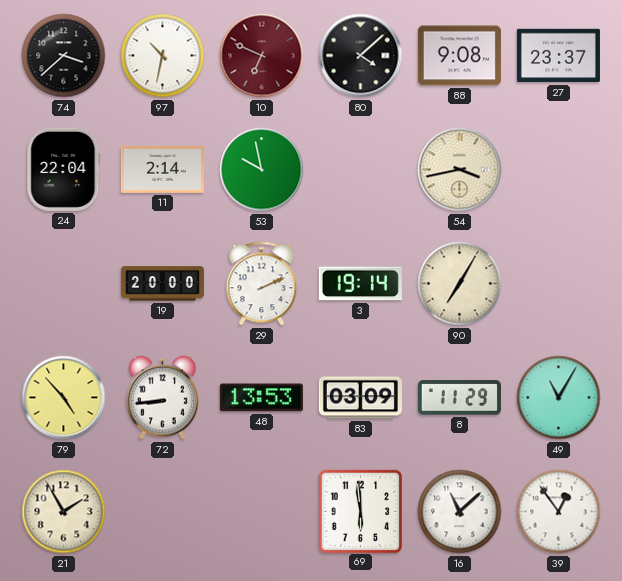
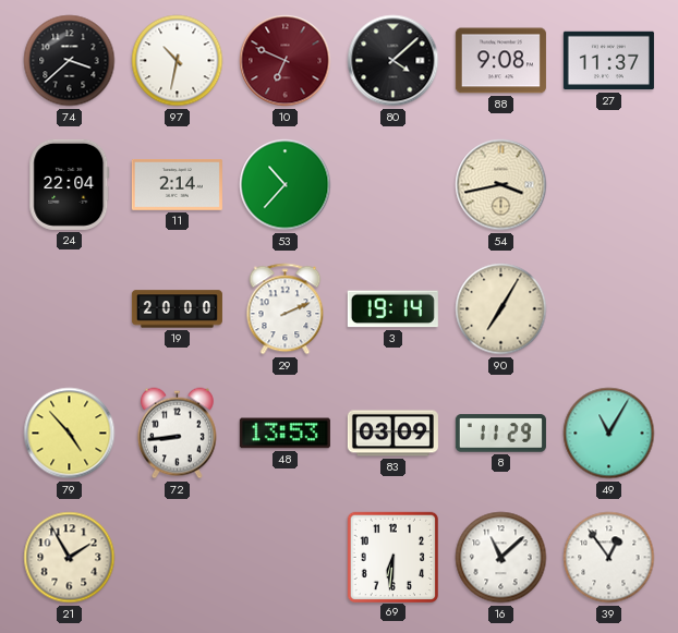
27: 23:37 -> 11:37 (608, 61)
53: 9:58 -> 10:37 (286, 185)
69: 5:59 -> 6:31 (392, 557)
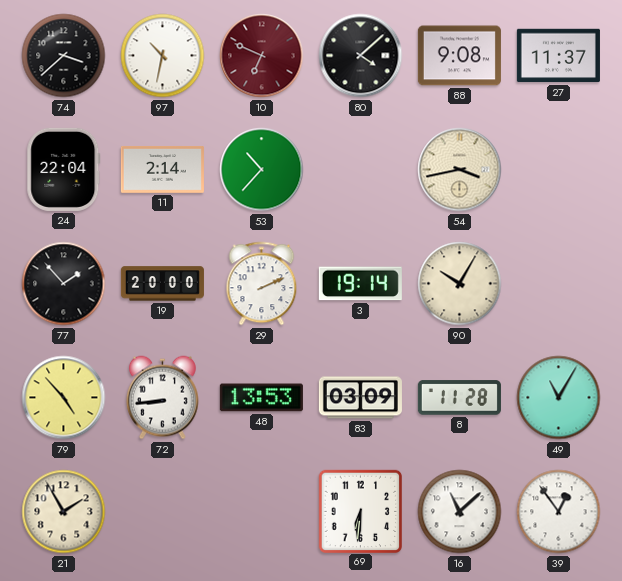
77: none -> 1:53 (64, 284)
90: 7:05 -> 10:05 (460, 284)
8: 11:29 -> 11:28 (459, 398)
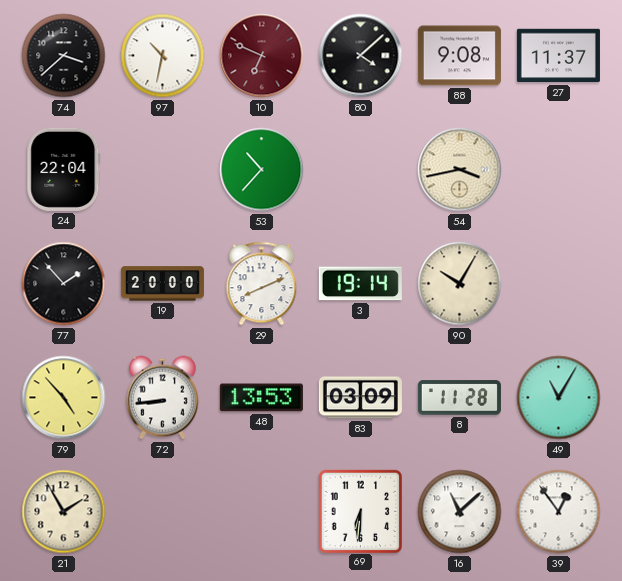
11: 2:14 -> none (162, 170)
29: 2:11 -> 8:11 (262, 284)
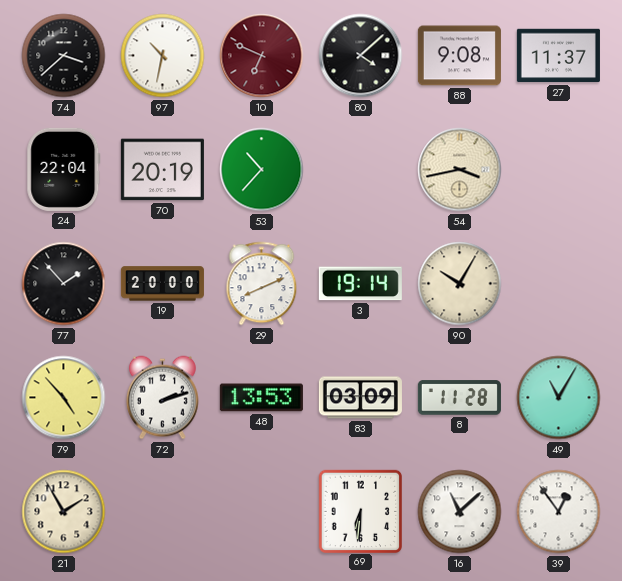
70: none -> 20:19 (162, 170)
72: 8:44 -> 2:12 (162, 398)
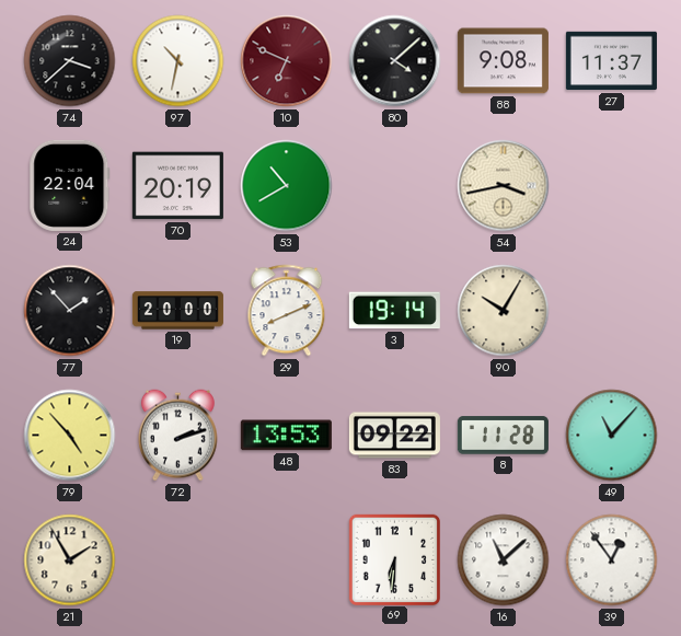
53: 10:37 -> 10:40 (287, 186)
83: 03:09 -> 09:22 (394, 436)
49: 11:05 -> 11:07 (612, 436)
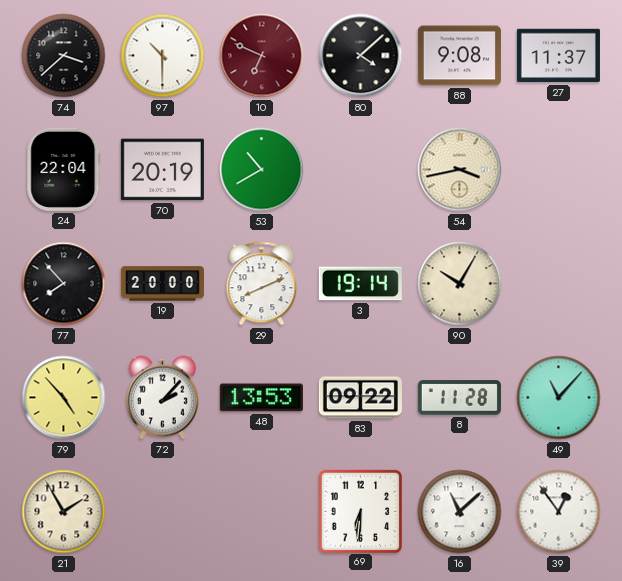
97: 10:32 -> 10:30 (163, 56)
77: 1:53 -> 7:53 (64, 284)
72: 2:12 -> 2:07 (162, 398)
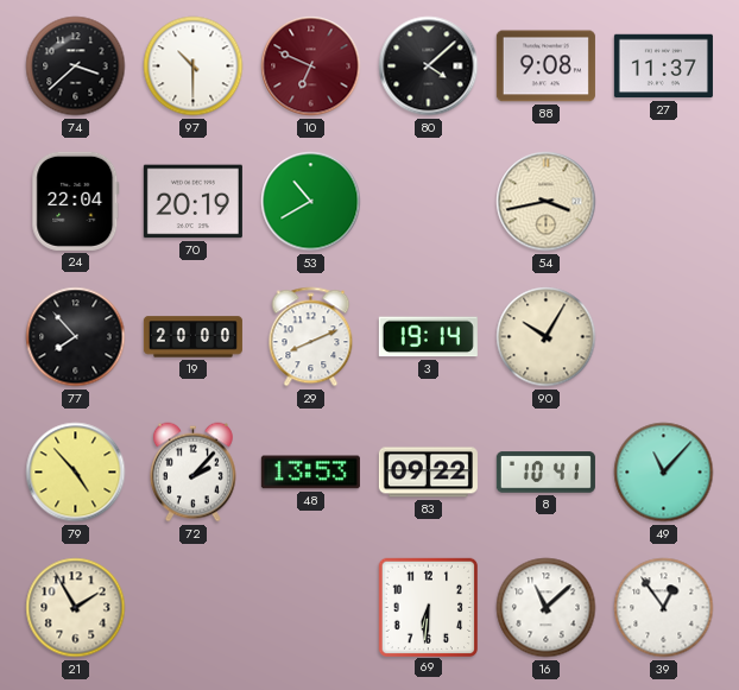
8: 11:28 -> 10:41 (545, 473)
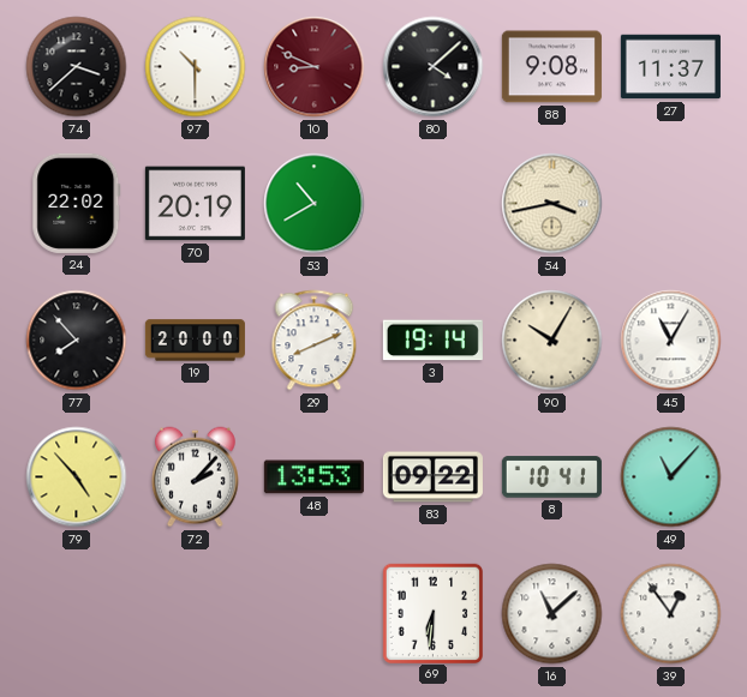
10: 6:49 -> 8:49 (315, 67)
24: 22:04 -> 22:02 (77, 203)
45: none -> 11:05 (671, 341)
21: 1:55 -> none (76, 608)
